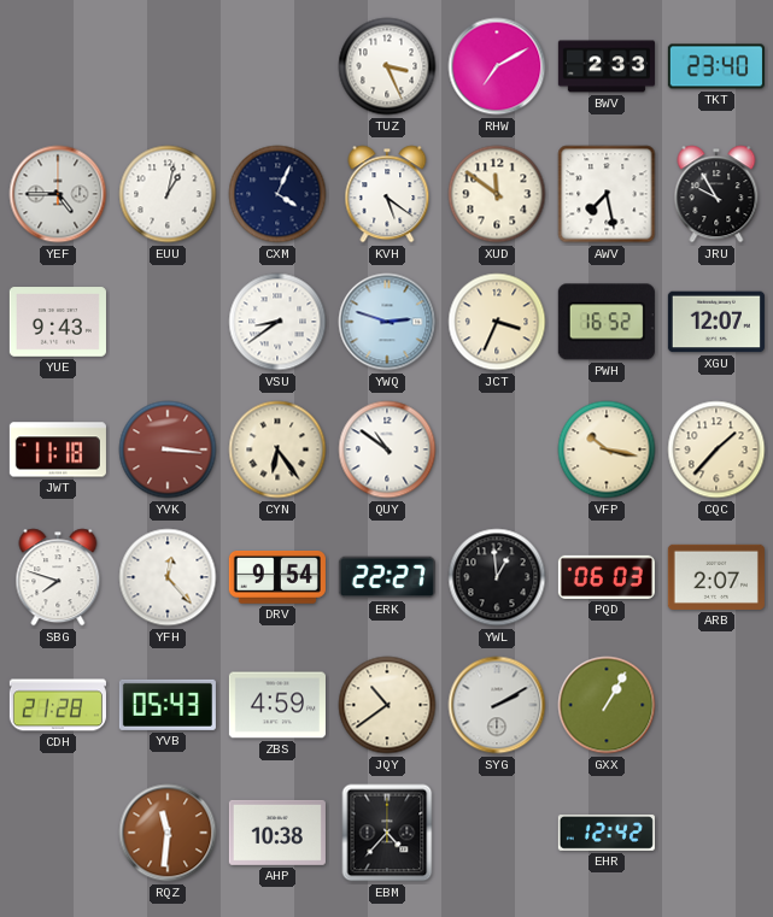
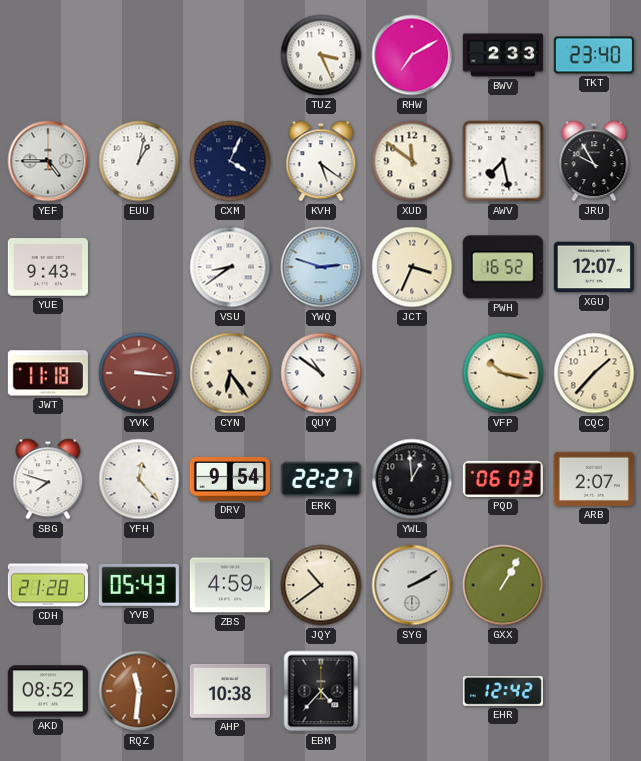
AKD: none -> 08:52 (48, 691)
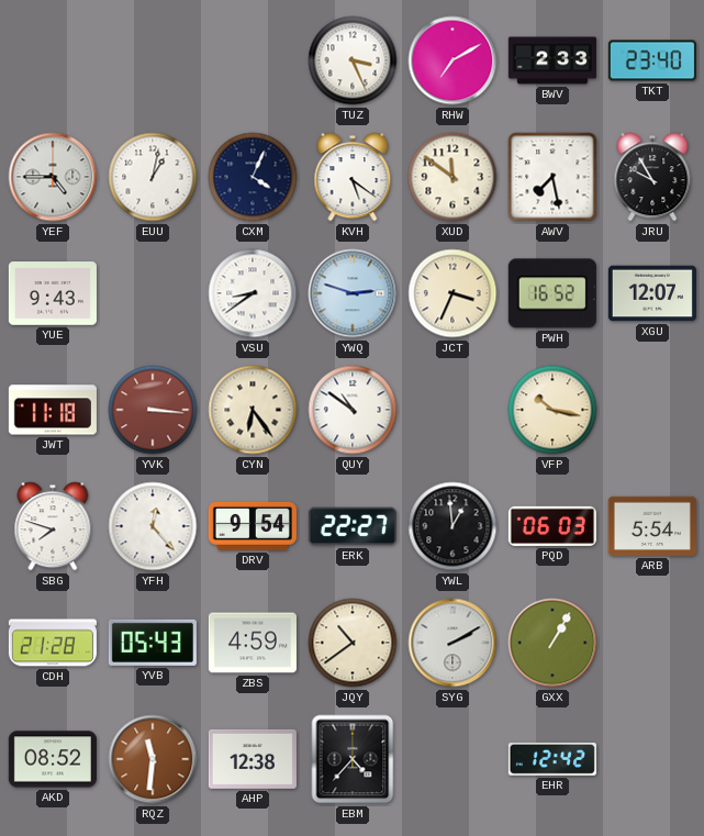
CQC: 1:37 -> none (594, 373)
ARB: 2:07 -> 5:54 (652, 526)
AHP: 10:38 -> 12:38 (253, 759)
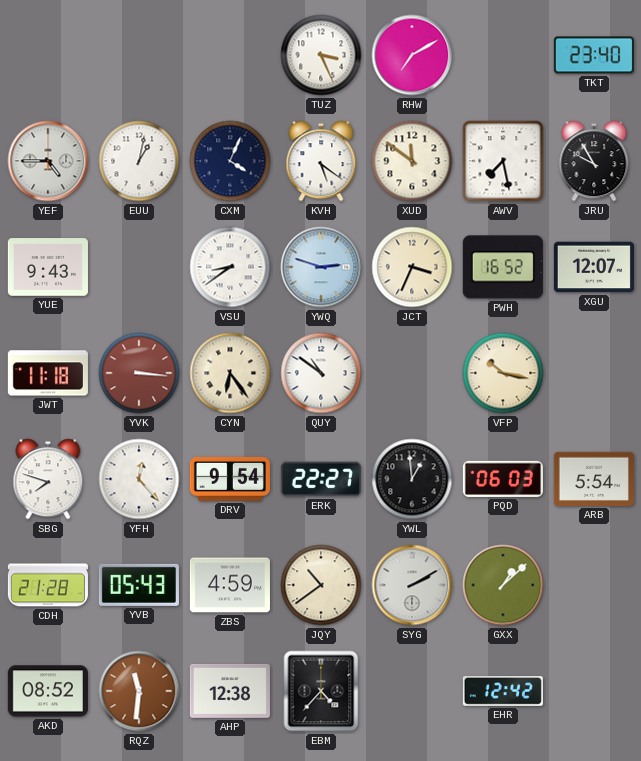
BWV: 2:33 -> none (552, 60)
GXX: 1:05 -> 1:08 (503, 585)
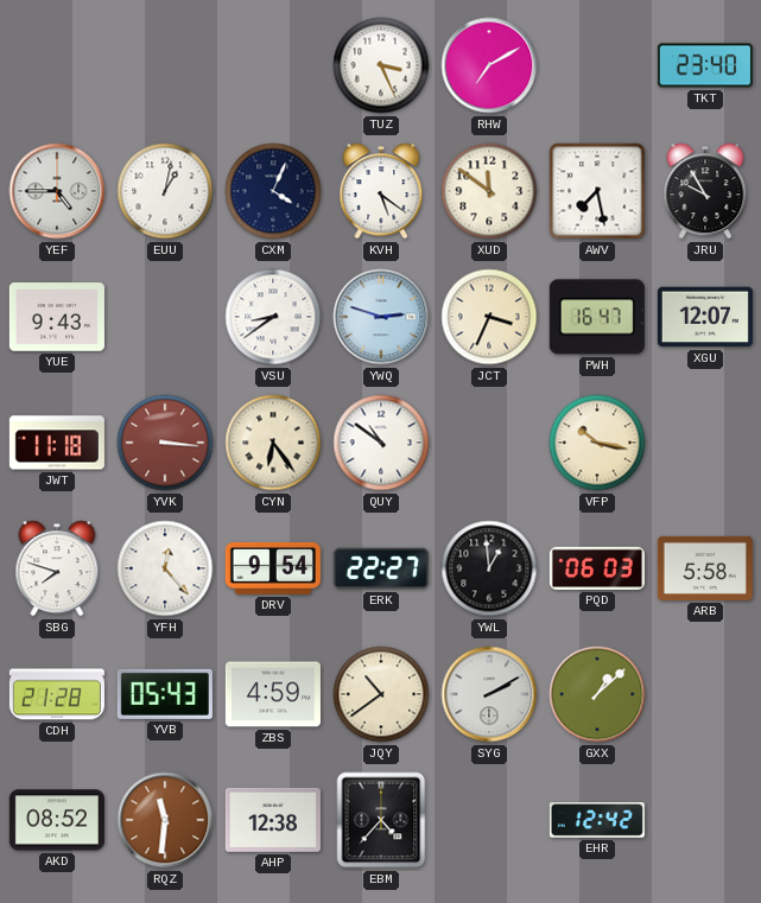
PWH: 16:52 -> 16:47 (597, 317)
ARB: 5:54 -> 5:58 (705, 568)
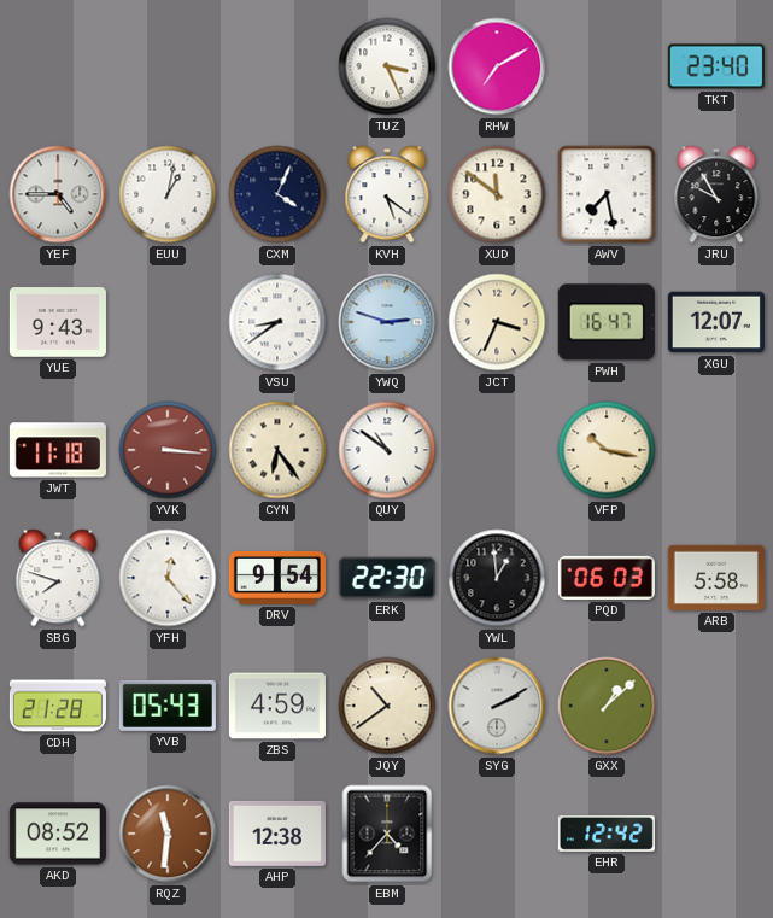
ERK: 22:27 -> 22:30 (387, 578)
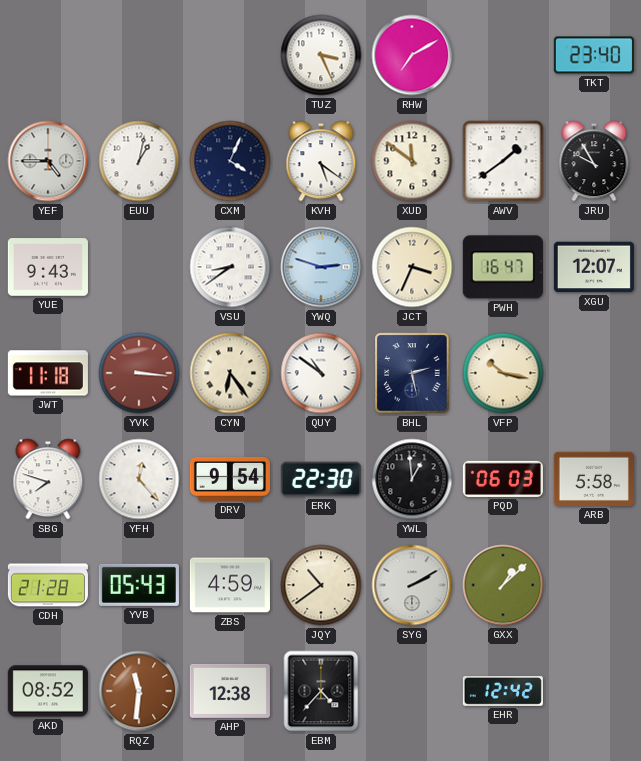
AWV: 7:28 -> 1:39 (503, 161)
BHL: none -> 2:28 (412, 373)
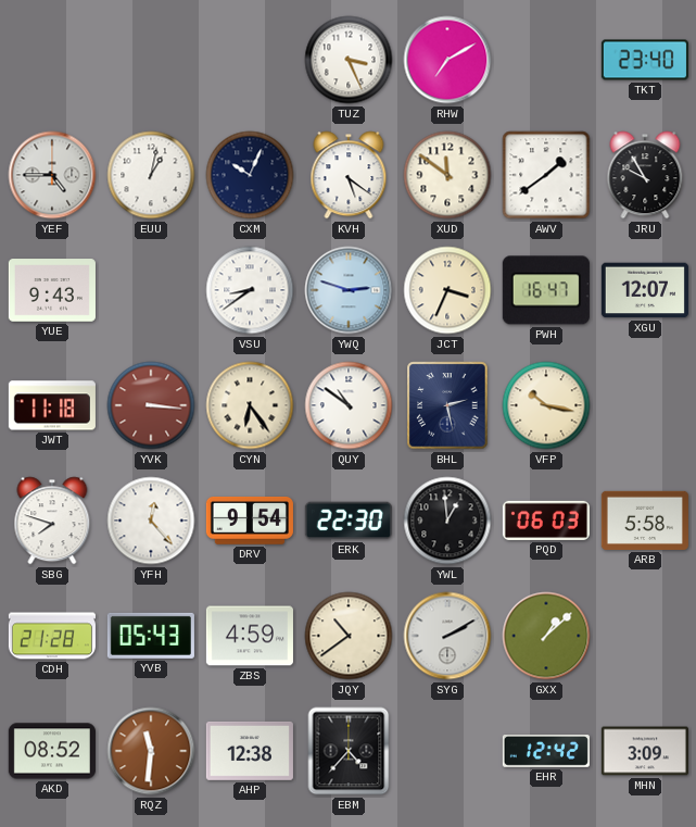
CXM: 4:04 -> 10:04 (250, 175)
MHN: none -> 3:09 (645, 751)
